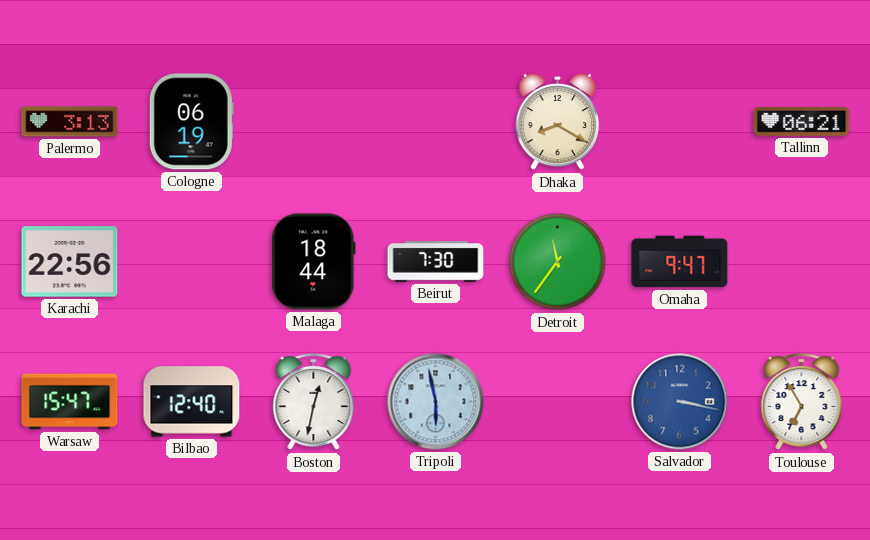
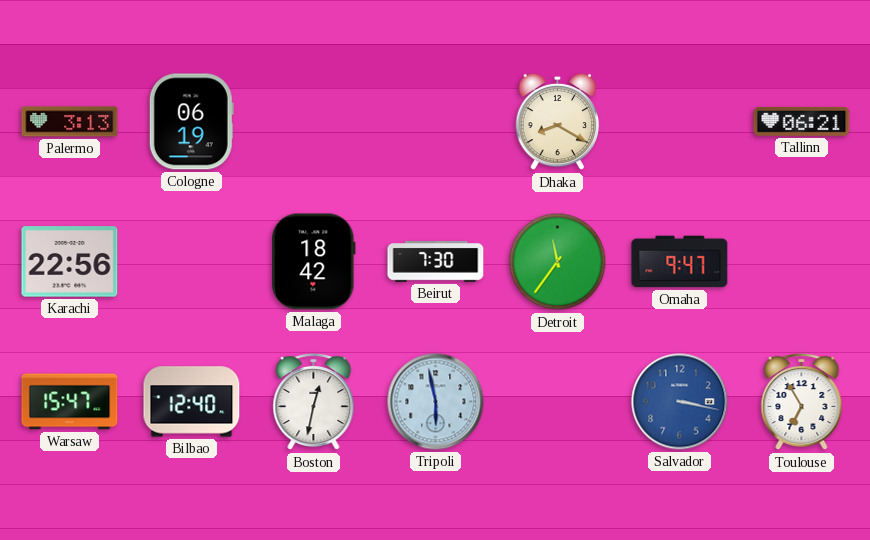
Malaga: 18:44 -> 18:42 (314, 262)
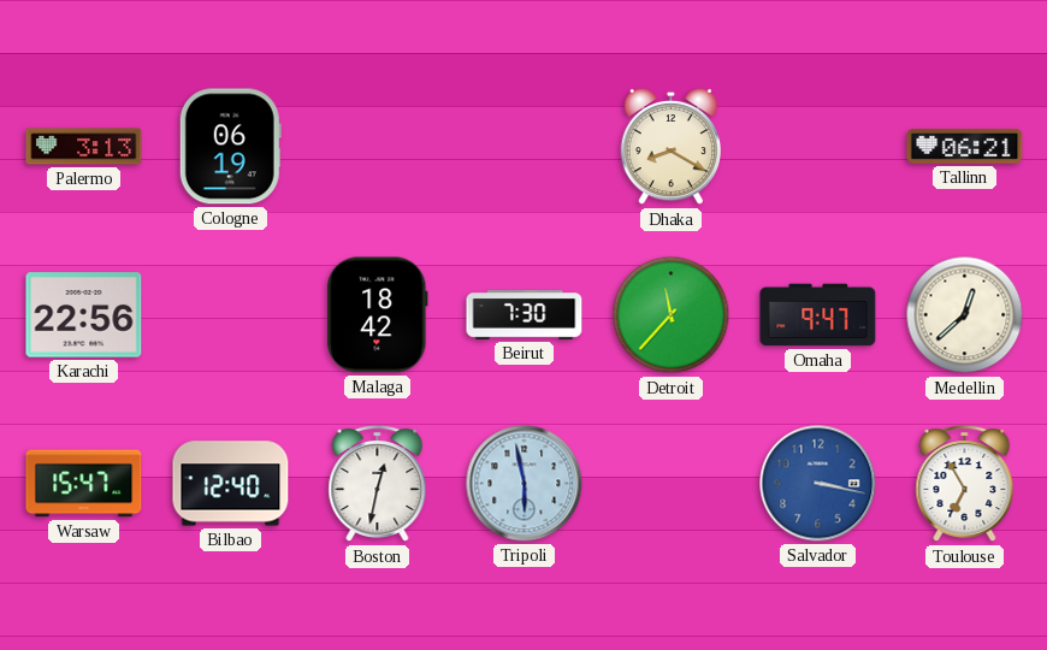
Detroit: 11:36 -> 11:37 (672, 315)
Medellin: none -> 12:38 (965, 315)
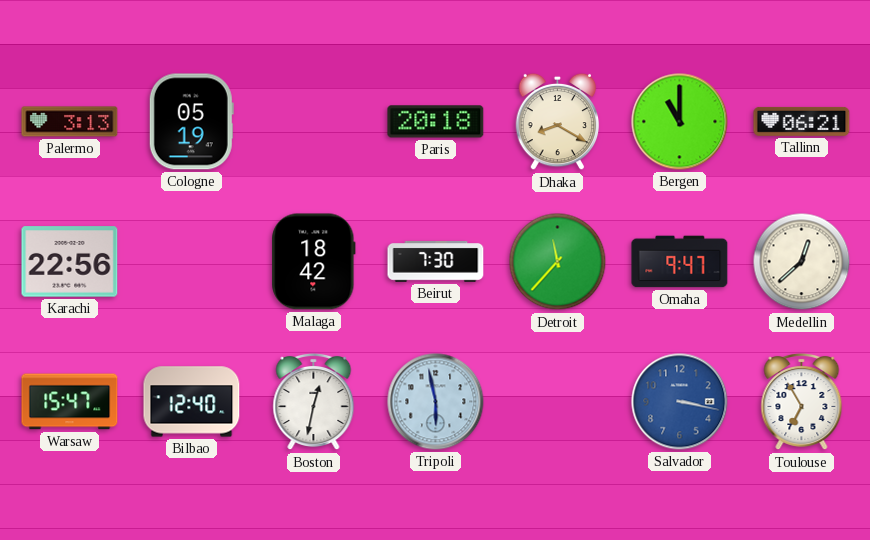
Cologne: 06:19 -> 05:19 (191, 122)
Paris: none -> 20:18 (436, 122)
Bergen: none -> 11:00 (680, 122)
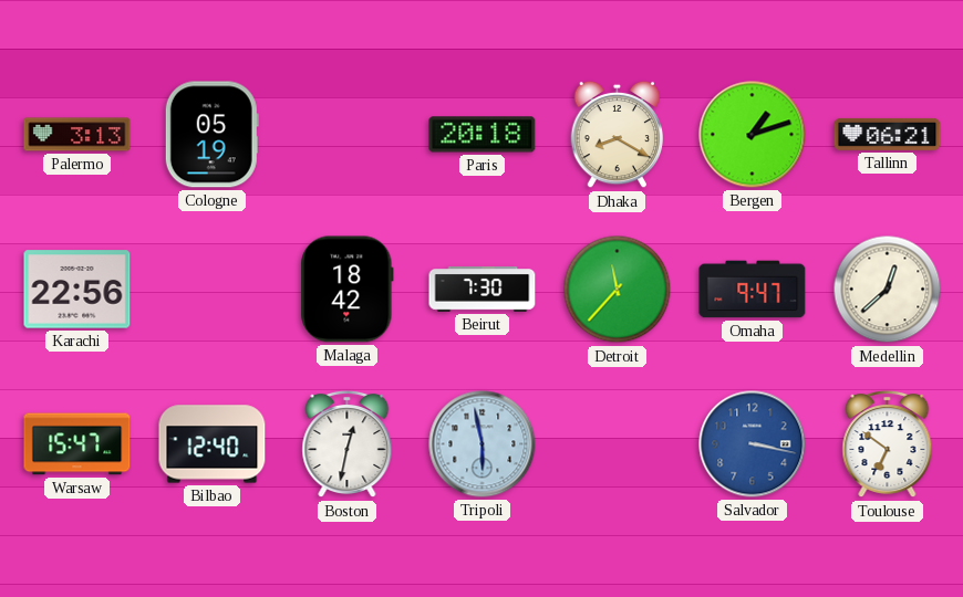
Bergen: 11:00 -> 1:12 (753, 135)
Toulouse: 6:55 -> 6:51 (888, 444)
